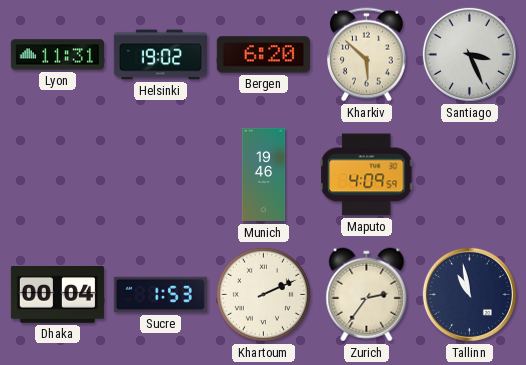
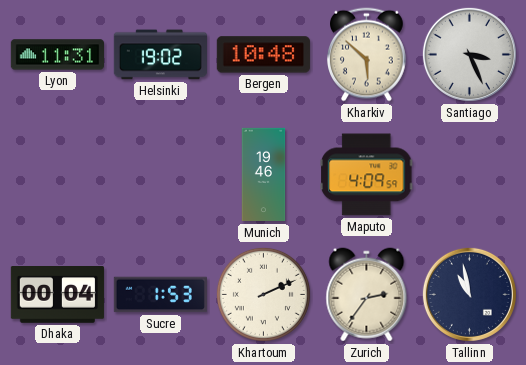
Bergen: 6:20 -> 10:48 (263, 55)
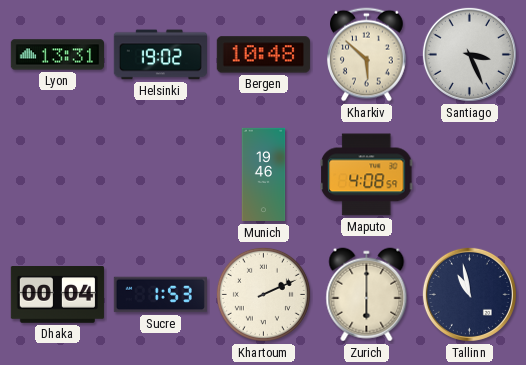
Lyon: 11:31 -> 13:31 (57, 55)
Maputo: 4:09 -> 4:08 (367, 175)
Zurich: 2:36 -> 6:00 (367, 295)
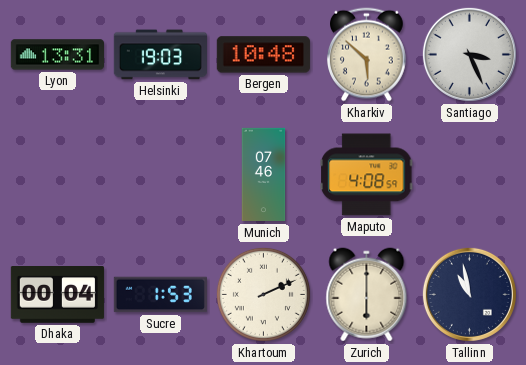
Helsinki: 19:02 -> 19:03 (160, 55)
Munich: 19:46 -> 07:46 (264, 175)
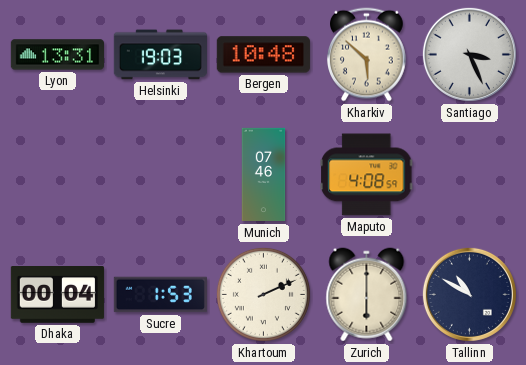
Tallinn: 10:58 -> 10:50 (469, 294)
